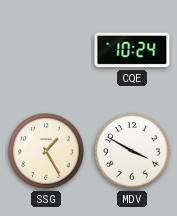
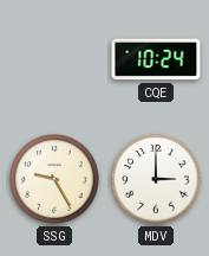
SSG: 1:25 -> 9:25 (54, 179)
MDV: 3:50 -> 3:00 (156, 179)
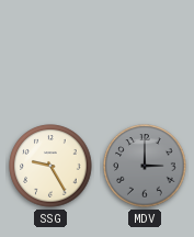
CQE: 10:24 -> none (156, 59)
MDV dial: white -> grey (145, 166)
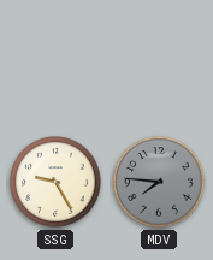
MDV: 3:00 -> 7:46 (159, 182)
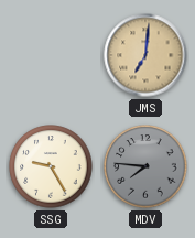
JMS: none -> 7:01 (145, 55)
